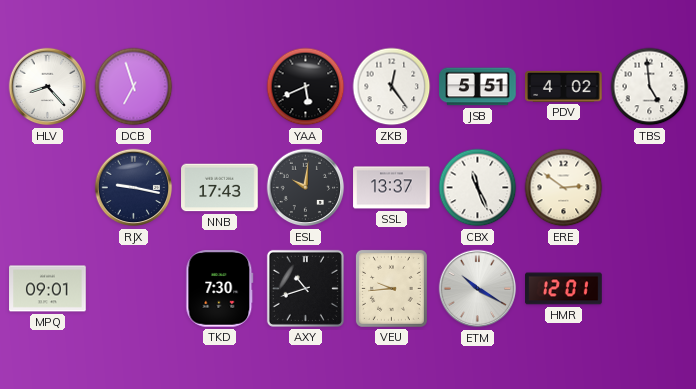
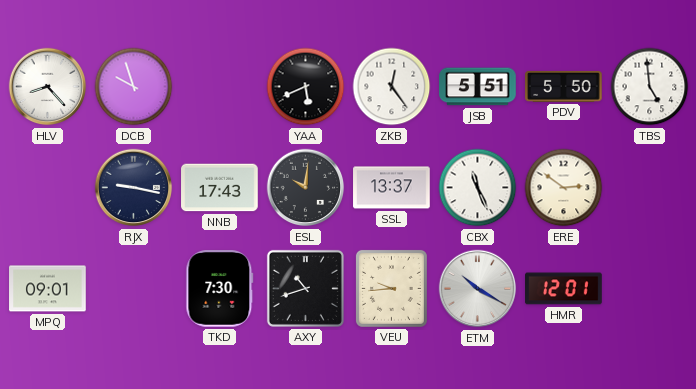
DCB: 6:57 -> 9:57 (134, 87)
PDV: 4:02 -> 5:50 (564, 86)
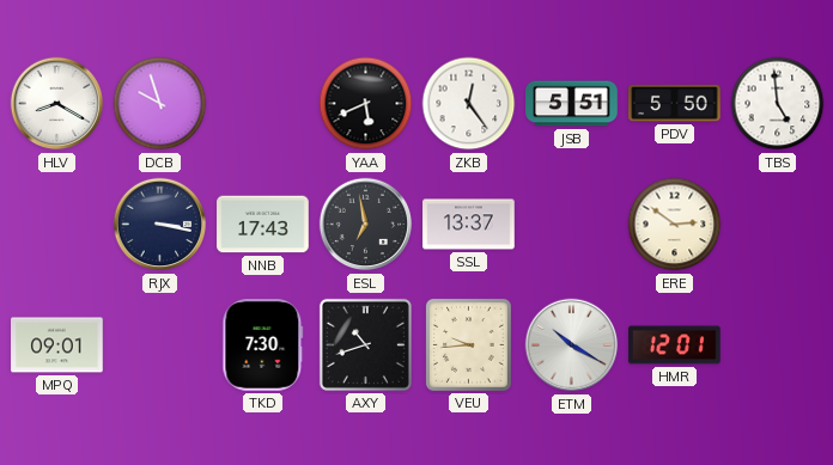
HLV: 8:23 -> 8:20 (57, 104)
RJX: 9:17 -> 3:17 (160, 225)
ESL: 10:01 -> 6:58 (366, 225)
CBX: 11:26 -> none (478, 188)
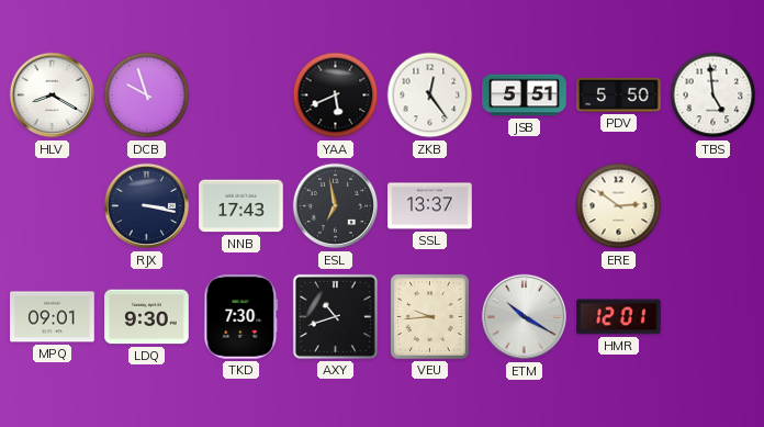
LDQ: none -> 9:30 (147, 317)
